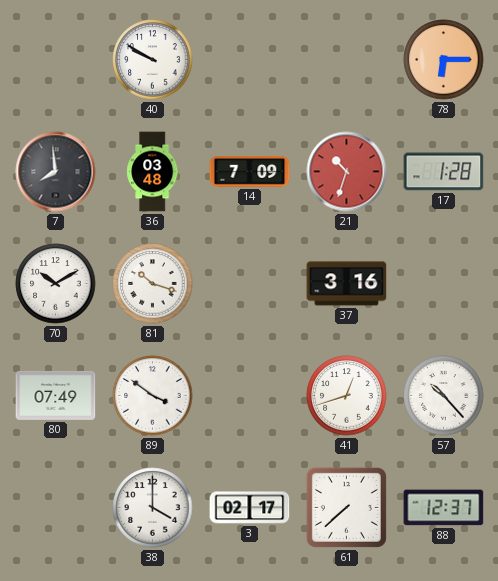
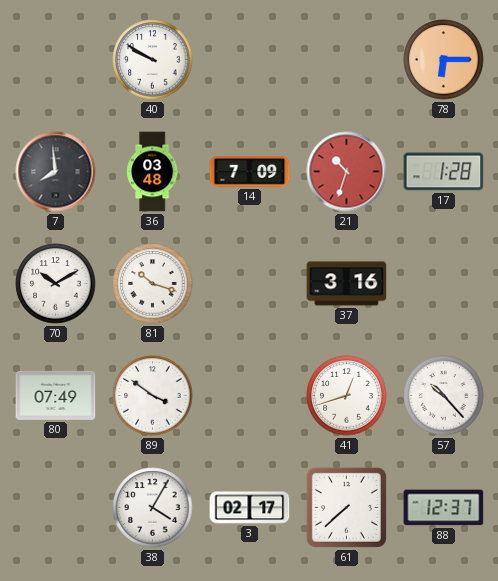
38: 4:00 -> 4:05 (153, 508)
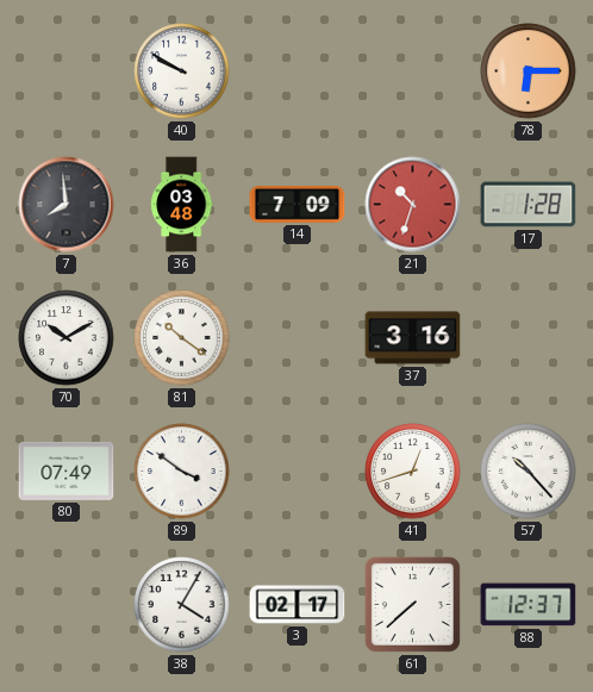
81: 10:18 -> 10:21 (182, 338)
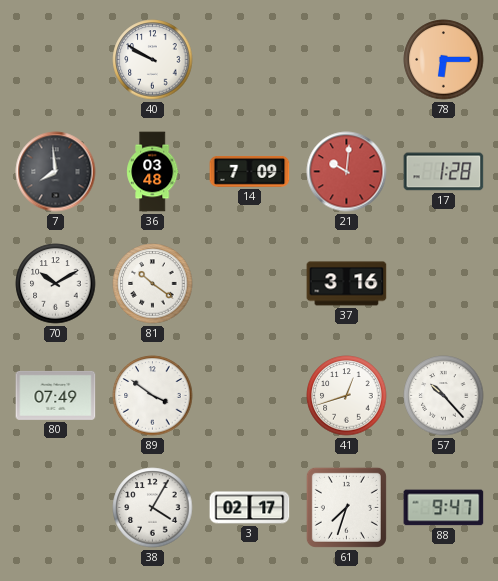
21: 10:33 -> 10:01 (347, 172)
61: 7:38 -> 7:33 (346, 507)
88: 12:37 -> 9:47 (444, 508)
